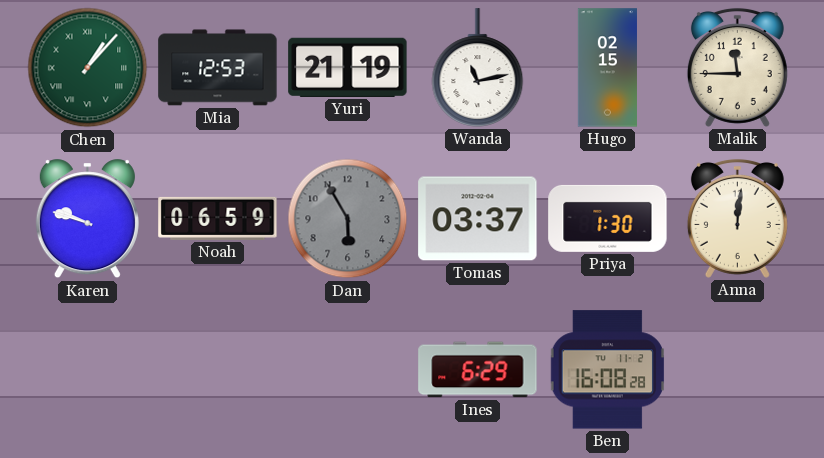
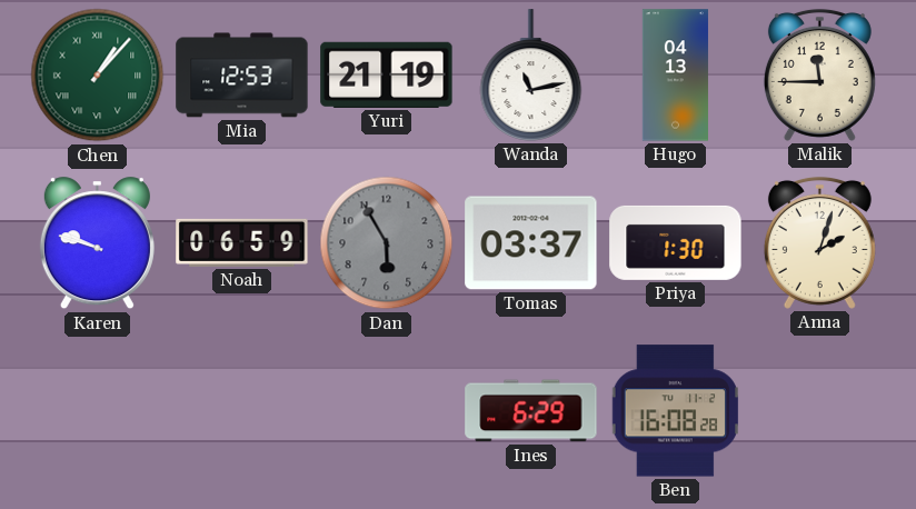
Hugo: 02:15 -> 04:13 (675, 76)
Anna: 12:01 -> 2:03 (819, 242)
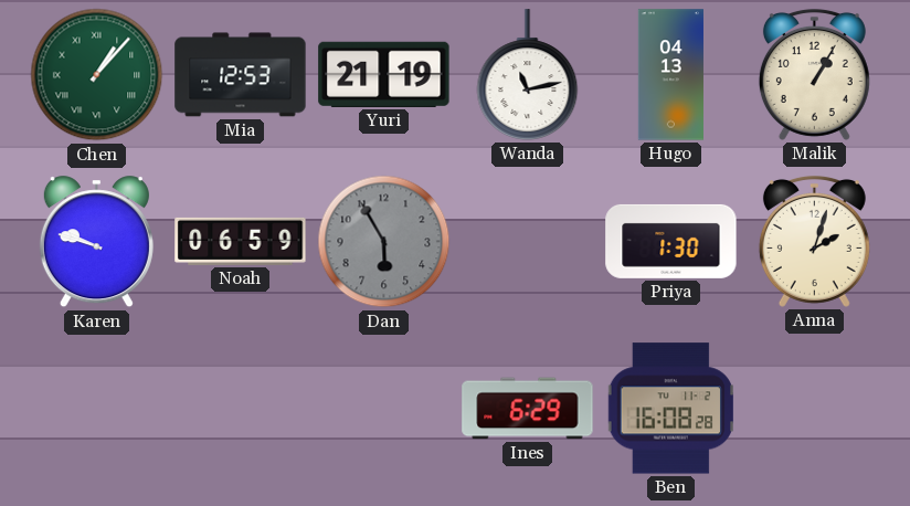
Malik: 11:45 -> 1:05 (814, 74)
Tomas: 03:37 -> none (531, 243)
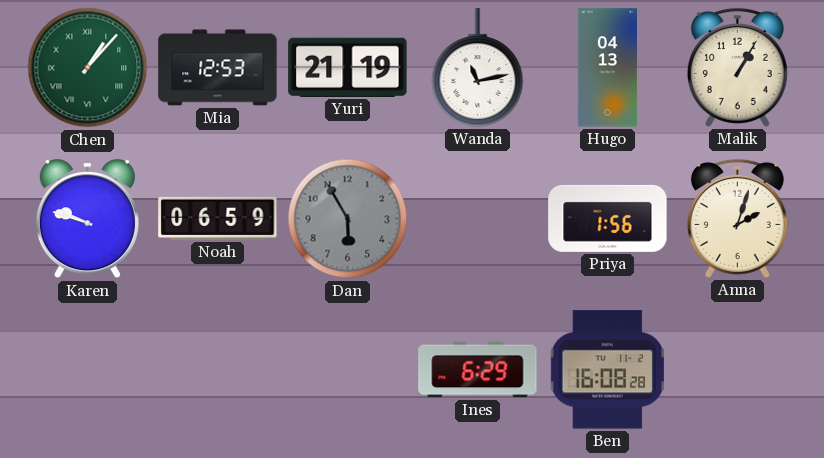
Priya: 1:30 -> 1:56 (608, 218)
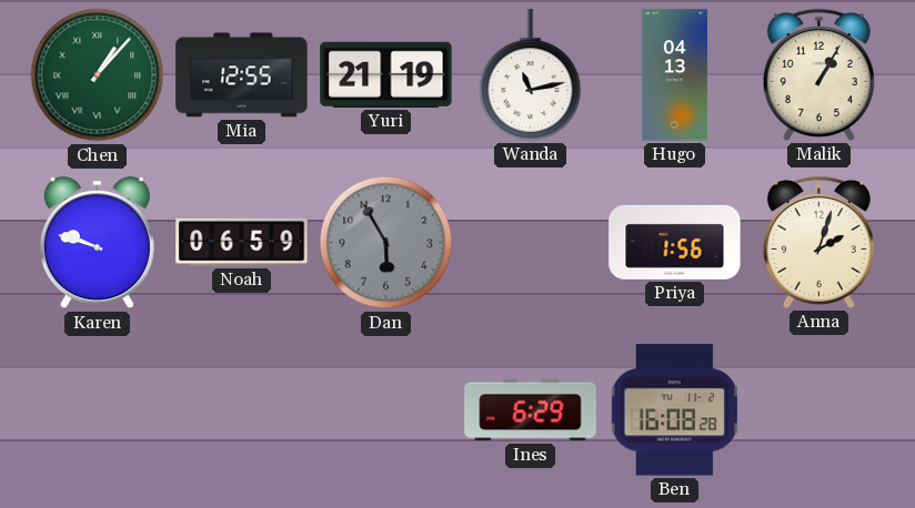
Mia: 12:53 -> 12:55 (242, 75)
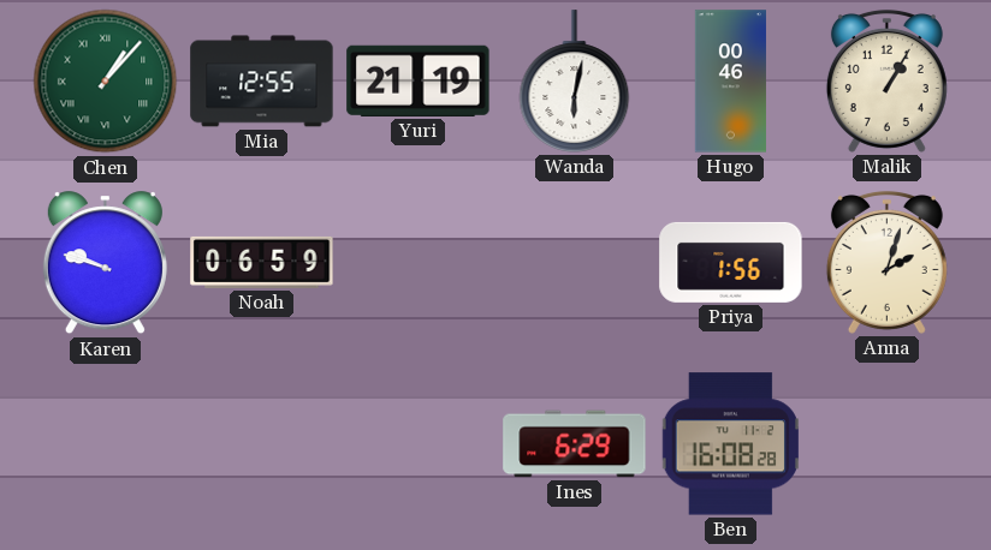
Wanda: 11:13 -> 6:02 (575, 82)
Hugo: 04:13 -> 00:46 (730, 82)
Dan: 5:55 -> none (386, 243)
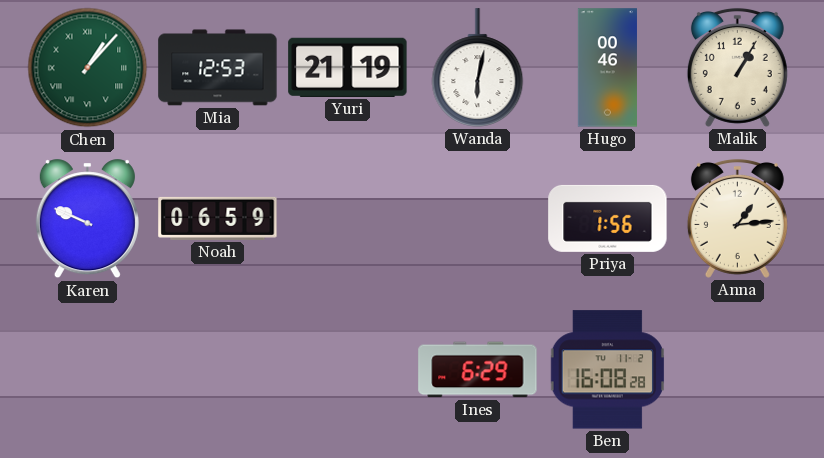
Mia: 12:55 -> 12:53 (218, 68)
Karen: 9:48 -> 9:49 (87, 219)
Anna: 2:03 -> 1:14 (737, 218)
